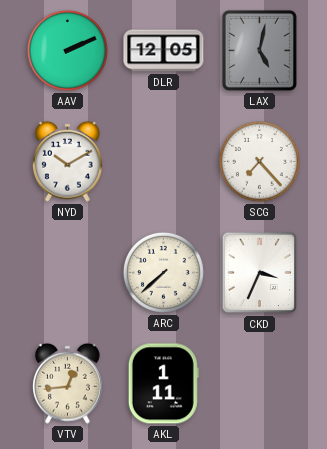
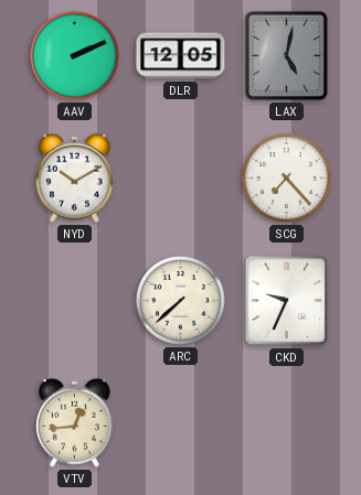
CKD: 3:34 -> 9:34 (287, 301)
AKL: 1:11 -> none (163, 384)
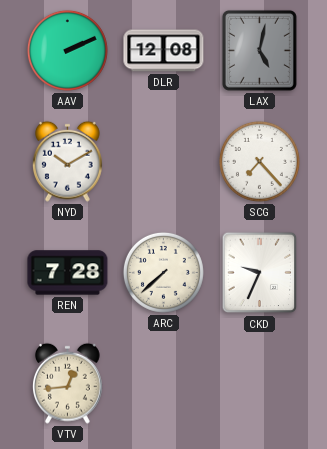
DLR: 12:05 -> 12:08 (164, 51)
REN: none -> 7:28 (68, 273)
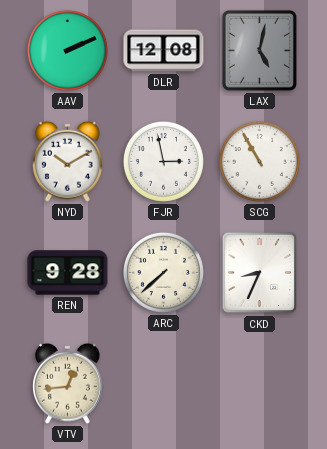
FJR: none -> 2:58 (163, 161)
SCG: 7:23 -> 10:55 (259, 161)
REN: 7:28 -> 9:28 (68, 273)
CKD: 9:34 -> 8:34 (260, 273)
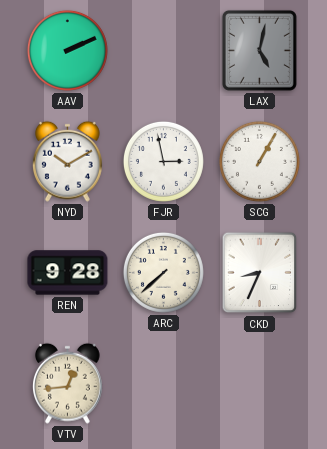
DLR: 12:08 -> none (164, 51)
SCG: 10:55 -> 1:05 (259, 161)
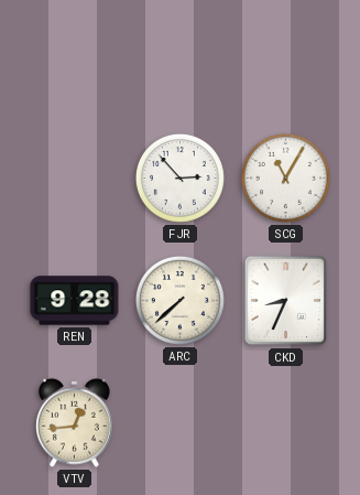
AAV: 2:11 -> none (67, 50)
LAX: 5:02 -> none (259, 50)
NYD: 10:10 -> none (68, 161)
FJR: 2:58 -> 2:53 (179, 177)
SCG: 1:05 -> 11:05 (285, 177)
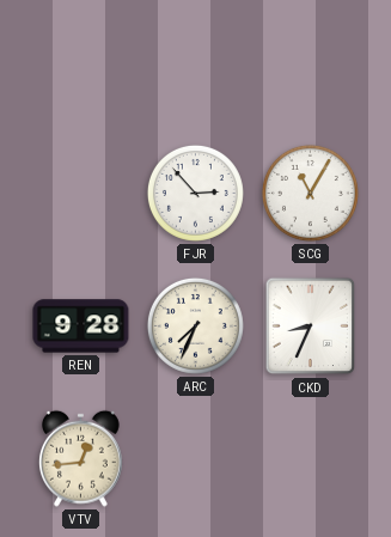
ARC: 7:38 -> 7:34 (195, 325)
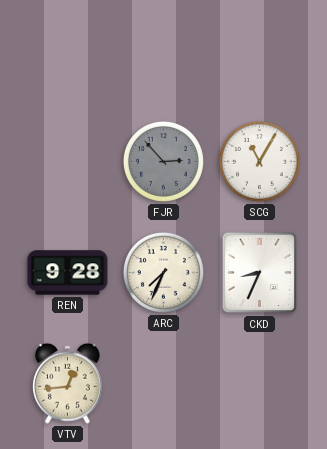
FJR dial: white -> grey (163, 161)
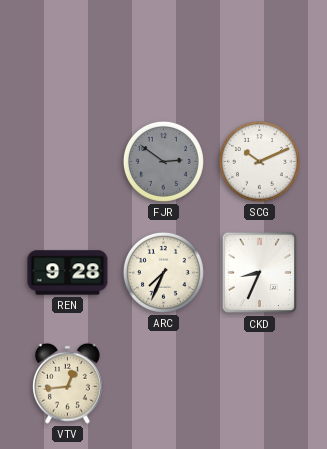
FJR: 2:53 -> 2:51 (163, 161)
SCG: 11:05 -> 10:11 (259, 161)
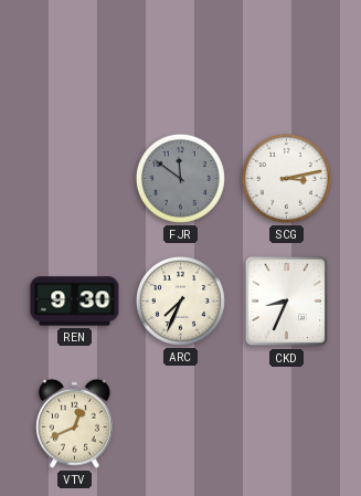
FJR: 2:51 -> 11:51 (180, 178)
SCG: 10:11 -> 3:13 (286, 178)
REN: 9:28 -> 9:30 (75, 302)
VTV: 12:44 -> 12:41 (75, 423)
